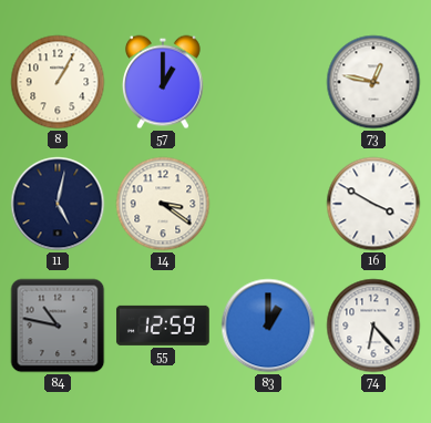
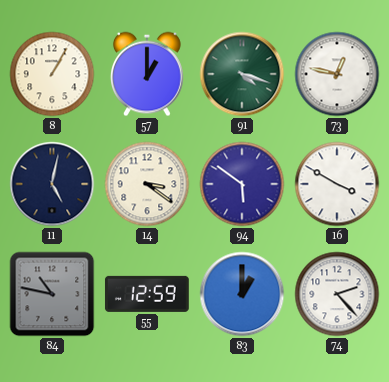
91: none -> 4:18 (242, 74)
94: none -> 5:51 (242, 184)
74: 6:23 -> 2:23 (337, 294)
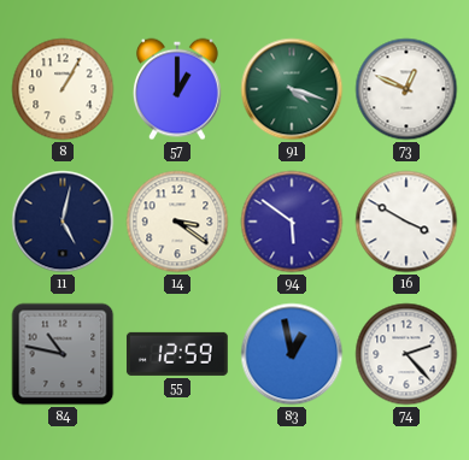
73: 12:47 -> 12:49 (406, 89)
83: 1:00 -> 12:58 (292, 354)
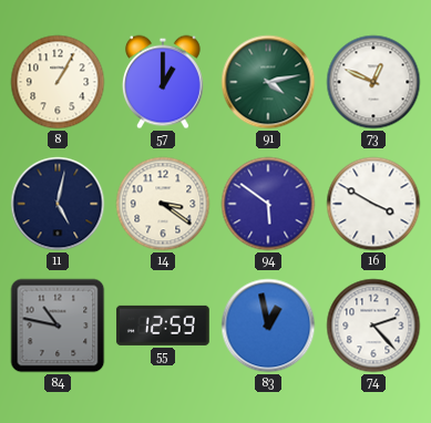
91: 4:18 -> 4:13 (268, 82)
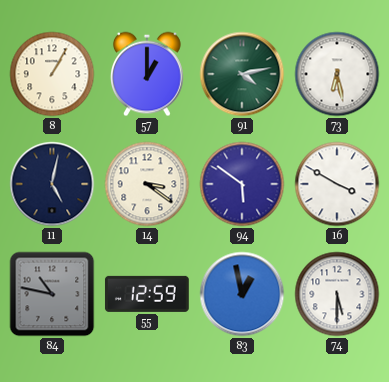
73: 12:49 -> 6:28 (337, 74)
74: 2:23 -> 5:30 (337, 294)
